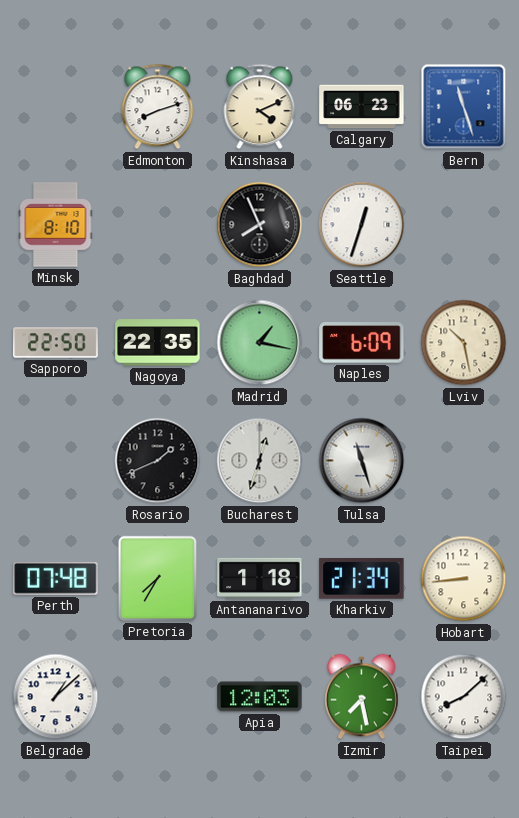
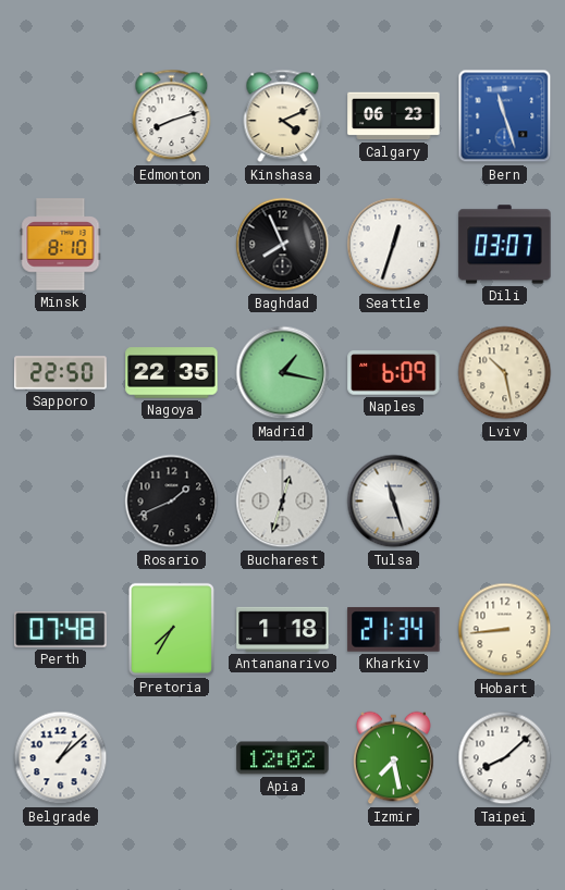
Dili: none -> 03:07 (505, 245)
Apia: 12:03 -> 12:02 (283, 758)
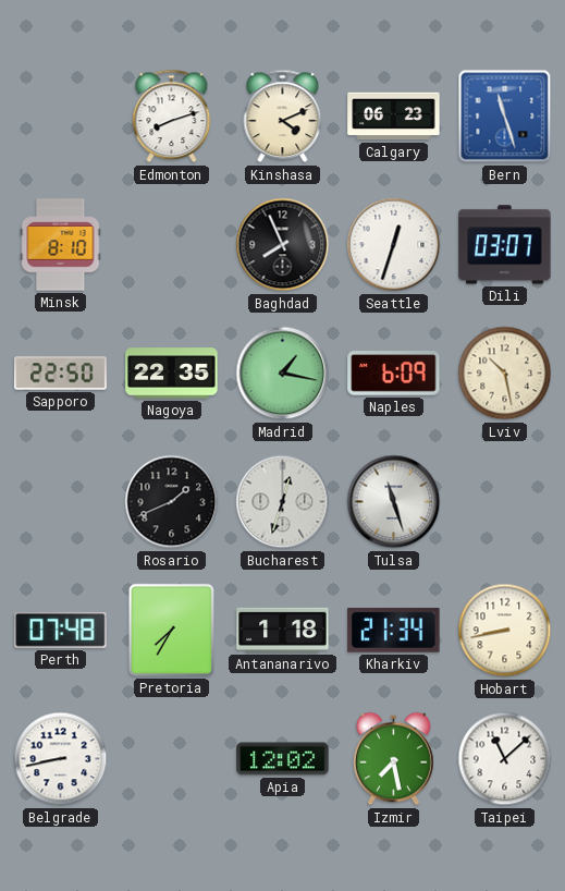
Hobart: 8:44 -> 8:43 (505, 631)
Belgrade: 1:08 -> 8:43 (61, 759)
Taipei: 8:08 -> 11:08 (505, 759)
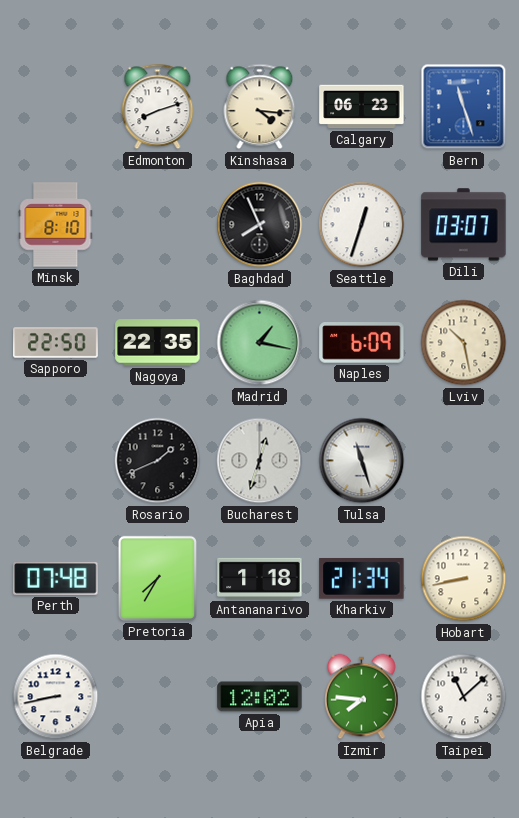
Kinshasa: 4:11 -> 4:16 (260, 107)
Izmir: 7:28 -> 7:46 (362, 697)
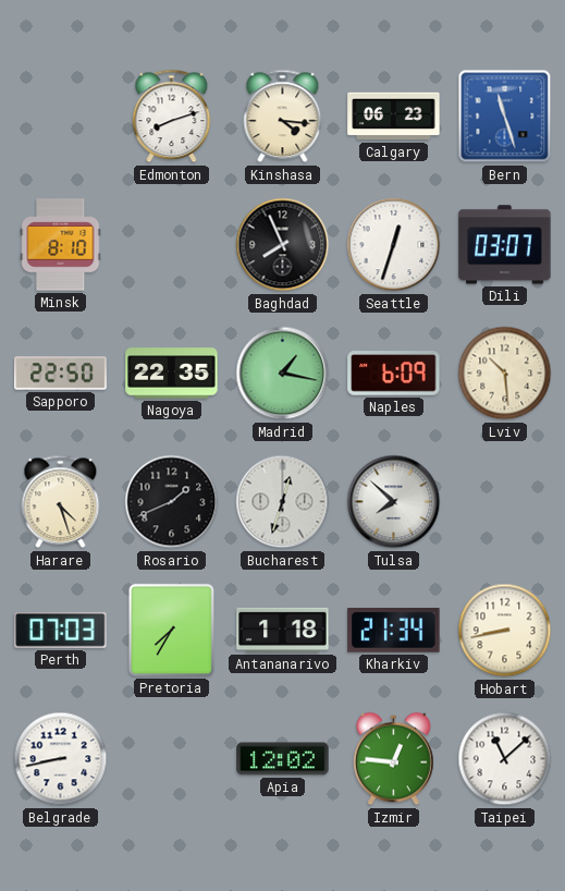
Lviv: 10:28 -> 10:29 (505, 374)
Harare: none -> 4:27 (61, 502)
Tulsa: 11:27 -> 7:52 (394, 502)
Perth: 07:48 -> 07:03 (61, 630)
Izmir: 7:46 -> 12:46 (394, 759)
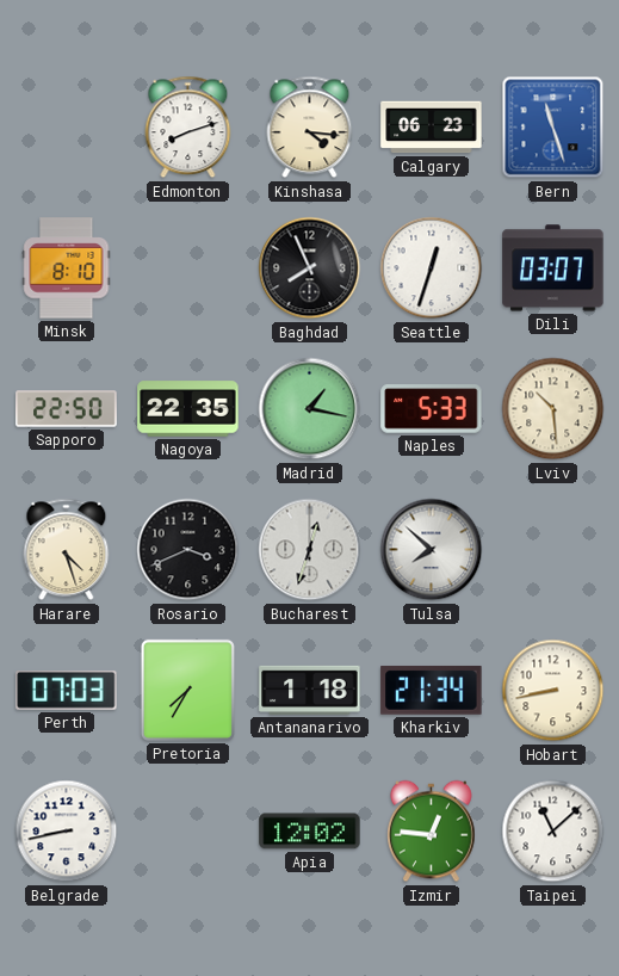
Naples: 6:09 -> 5:33 (432, 409)
Rosario: 1:41 -> 3:41 (188, 550)
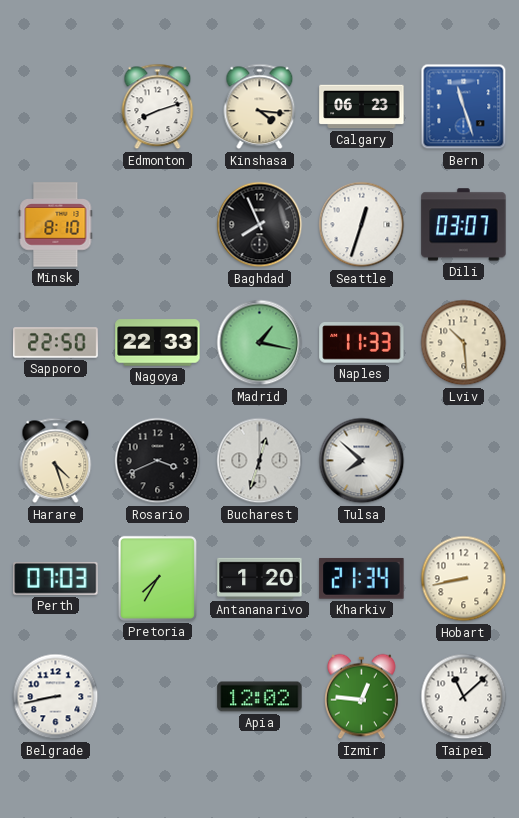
Nagoya: 22:35 -> 22:33 (158, 343)
Naples: 5:33 -> 11:33 (362, 343)
Antananarivo: 1:18 -> 1:20 (260, 578)
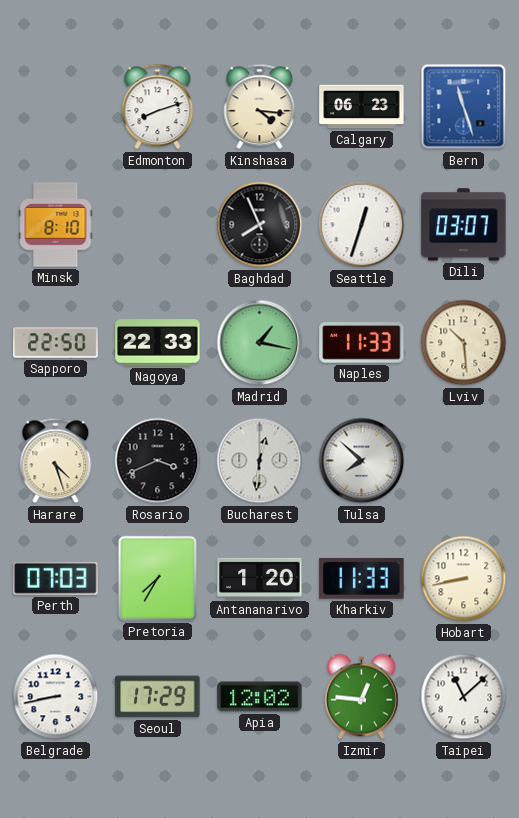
Bucharest: 12:33 -> 12:31 (260, 461)
Kharkiv: 21:34 -> 11:33 (362, 578)
Seoul: none -> 17:29 (158, 697)
